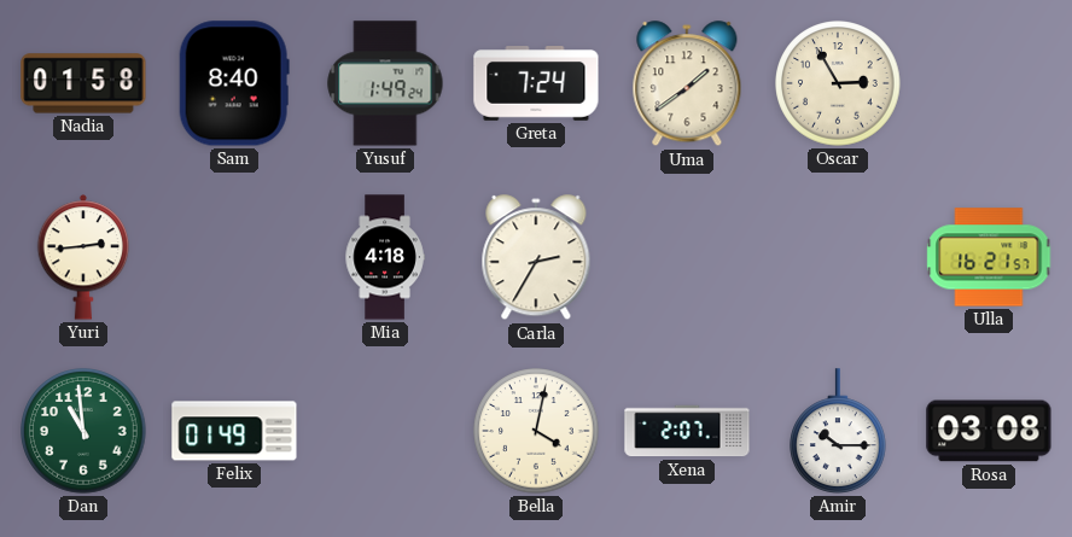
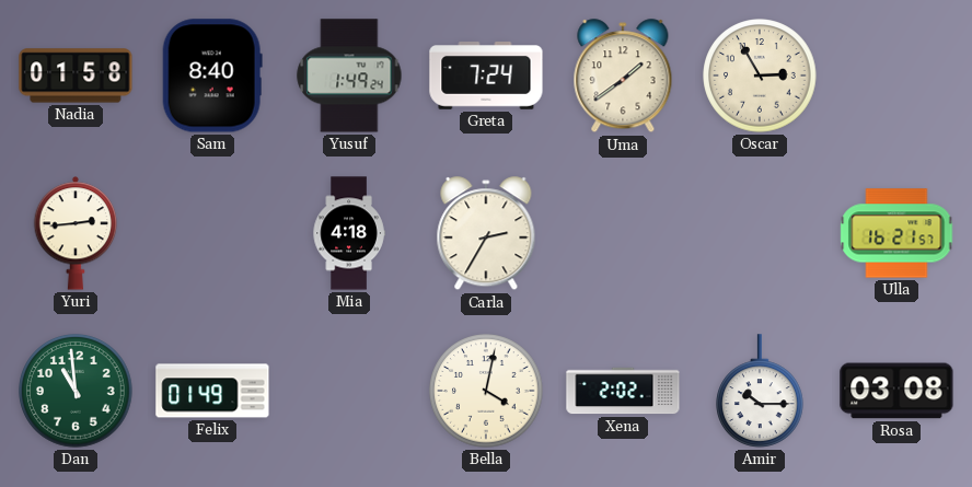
Xena: 2:07 -> 2:02 (623, 391)
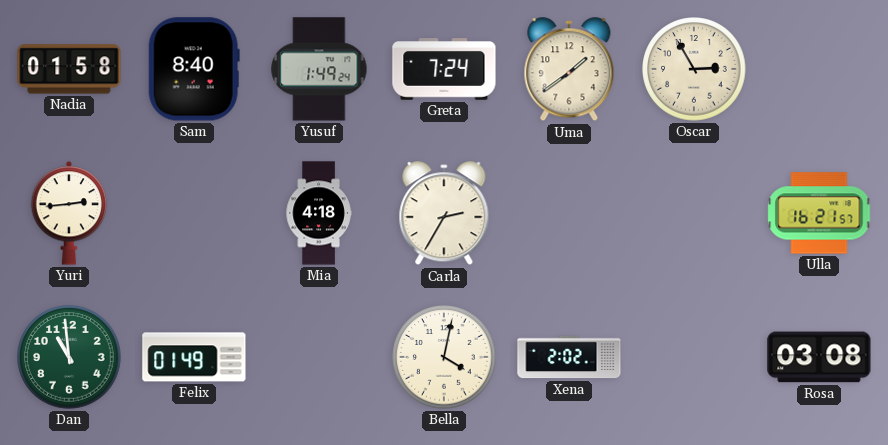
Amir: 10:15 -> none (761, 391)
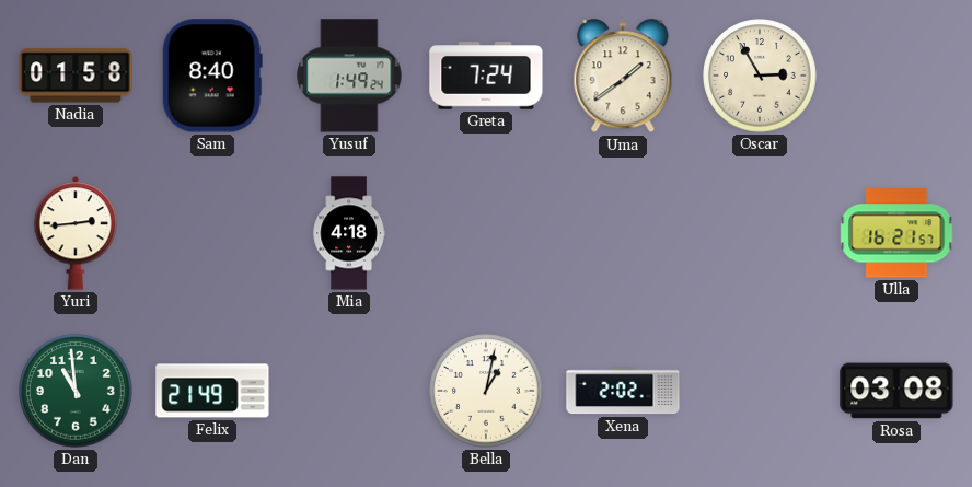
Carla: 2:35 -> none (444, 214)
Felix: 01:49 -> 21:49 (212, 391)
Bella: 4:02 -> 1:02 (486, 391)
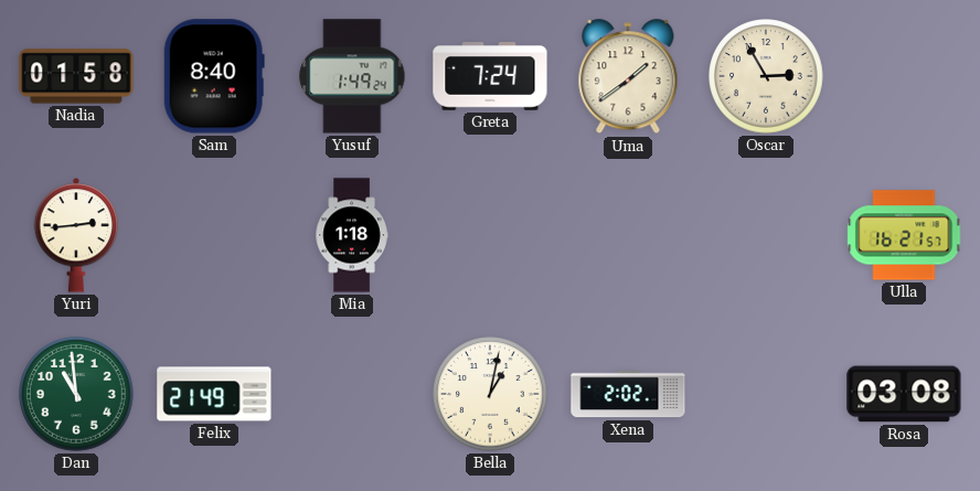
Mia: 4:18 -> 1:18 (352, 235)
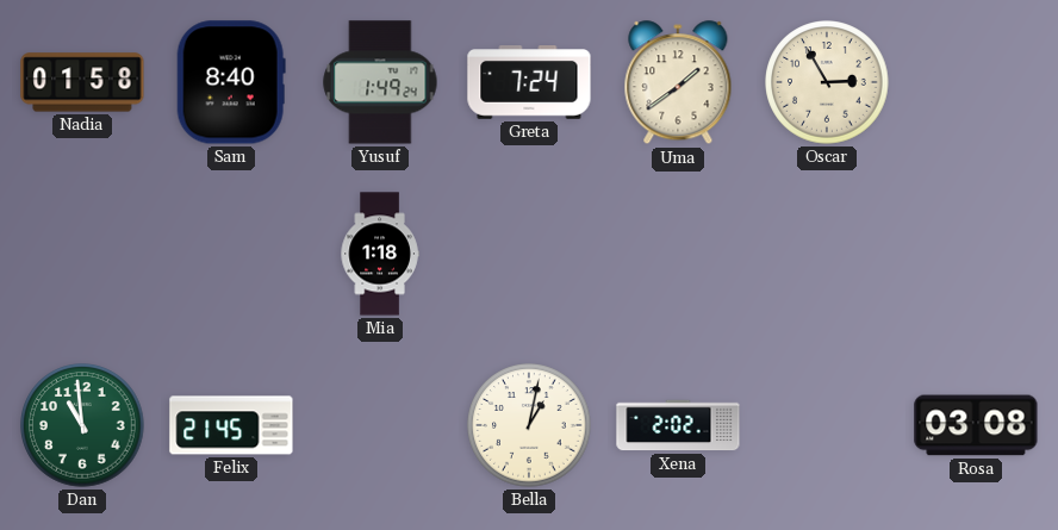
Yuri: 2:44 -> none (76, 235)
Ulla: 16:21 -> none (904, 235)
Felix: 21:49 -> 21:45 (231, 425)
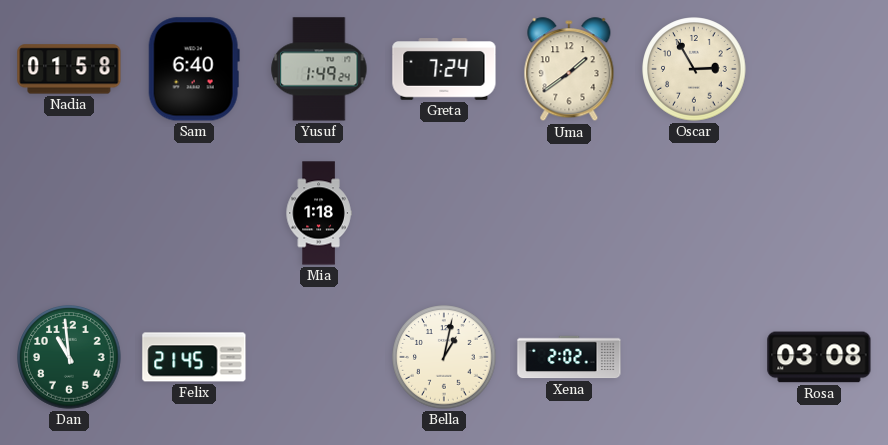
Sam: 8:40 -> 6:40 (194, 69)
